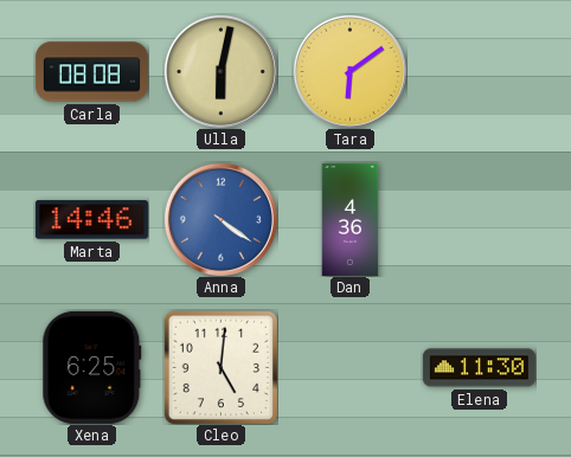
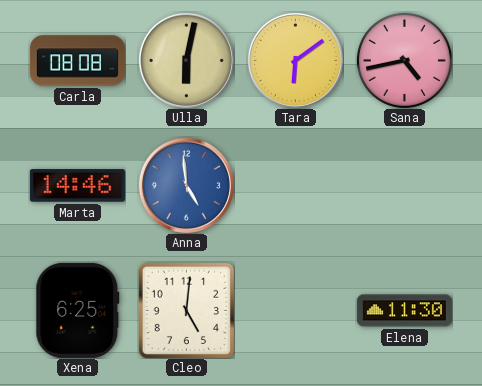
Sana: none -> 4:43 (404, 60)
Anna: 4:21 -> 4:59 (186, 185)
Dan: 4:36 -> none (351, 219)
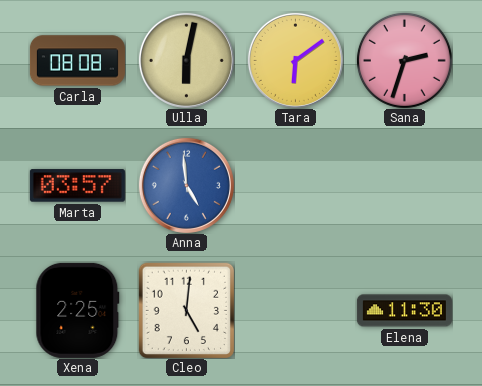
Sana: 4:43 -> 2:33 (404, 60)
Marta: 14:46 -> 03:57 (77, 186)
Xena: 6:25 -> 2:25 (78, 310)
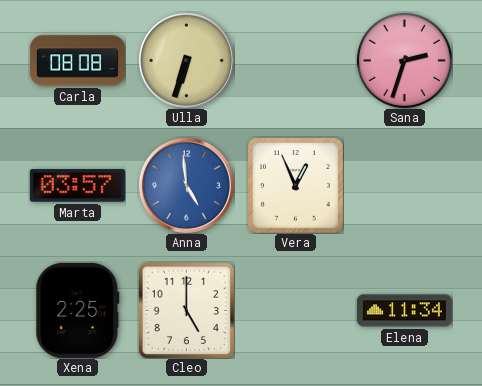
Ulla: 6:02 -> 6:33 (186, 60)
Tara: 6:09 -> none (295, 60)
Vera: none -> 12:56 (296, 186)
Cleo: 5:01 -> 5:00 (186, 310)
Elena: 11:30 -> 11:34 (404, 311)
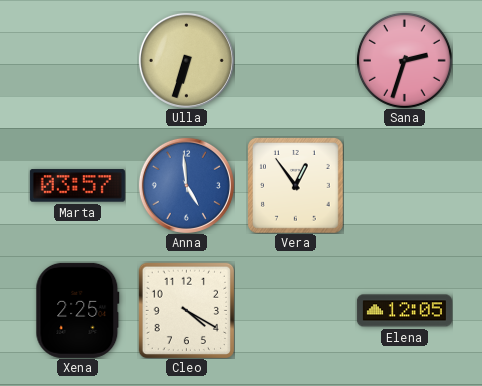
Carla: 08:08 -> none (77, 61)
Vera: 12:56 -> 12:54 (296, 186)
Cleo: 5:00 -> 4:20 (186, 310)
Elena: 11:34 -> 12:05 (404, 311)
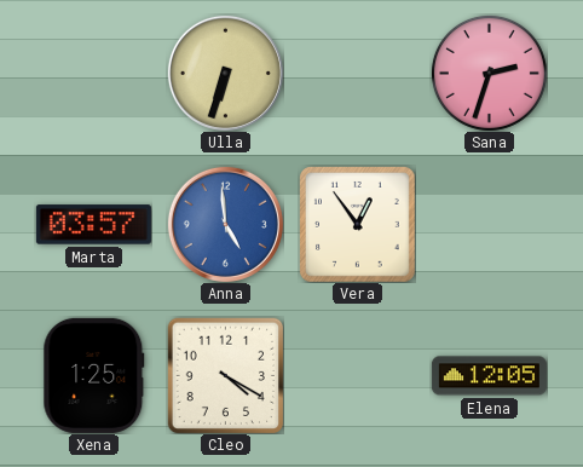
Xena: 2:25 -> 1:25 (94, 375)
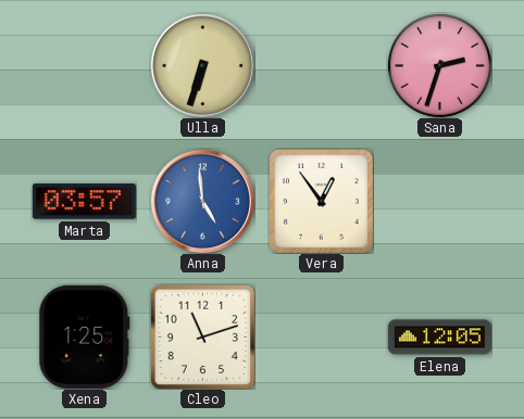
Cleo: 4:20 -> 11:12 (202, 337)
